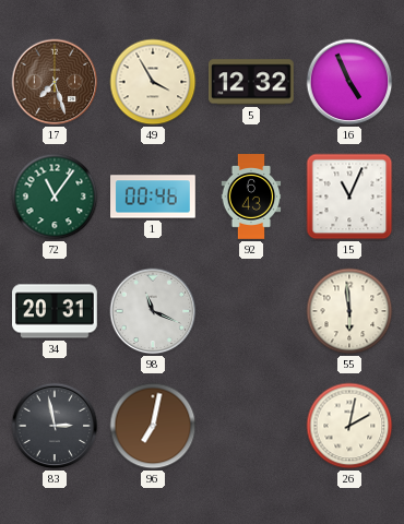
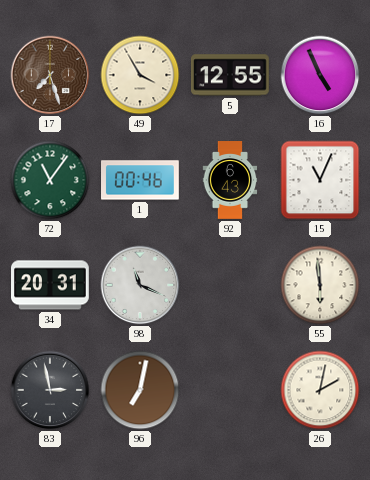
5: 12:32 -> 12:55 (230, 75)
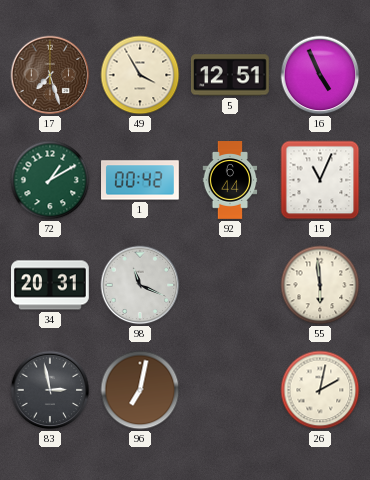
5: 12:55 -> 12:51 (230, 75)
72: 11:06 -> 1:10 (50, 180)
1: 00:46 -> 00:42 (141, 180)
92: 6:43 -> 6:44 (230, 180)
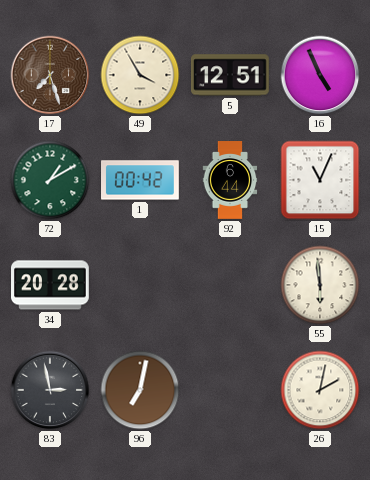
34: 20:31 -> 20:28 (51, 285)
98: 11:19 -> none (140, 285)
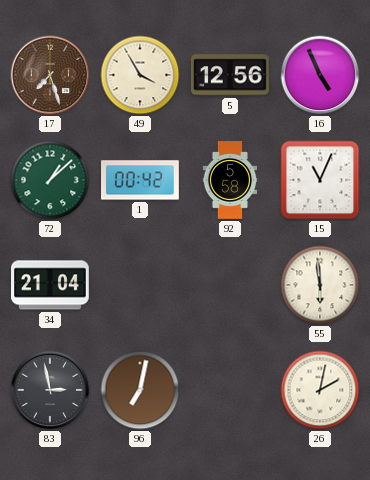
5: 12:51 -> 12:56 (230, 75)
72: 1:10 -> 1:08 (50, 180)
92: 6:44 -> 5:58 (230, 180)
34: 20:28 -> 21:04 (51, 285)
